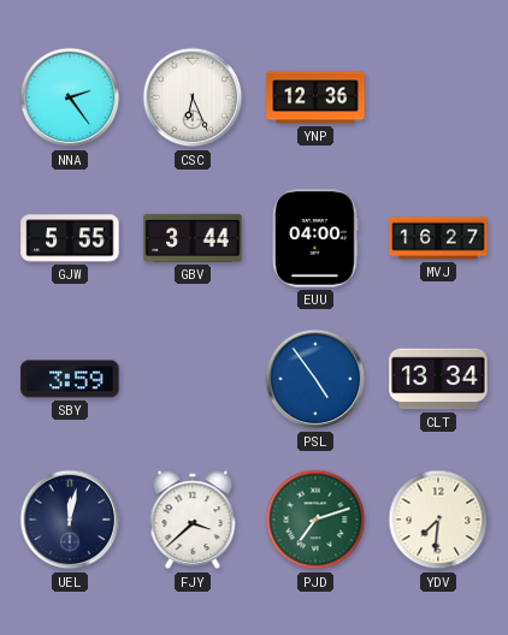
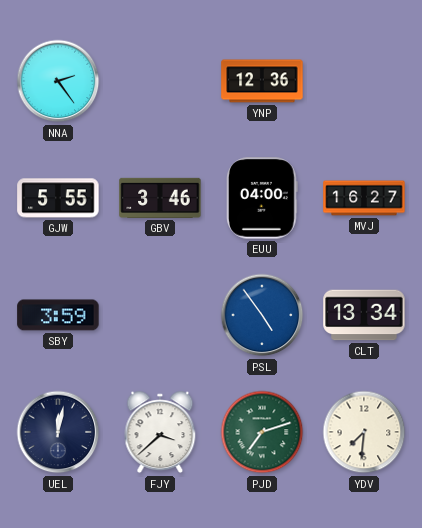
CSC: 6:26 -> none (193, 97)
GBV: 3:44 -> 3:46 (160, 198)
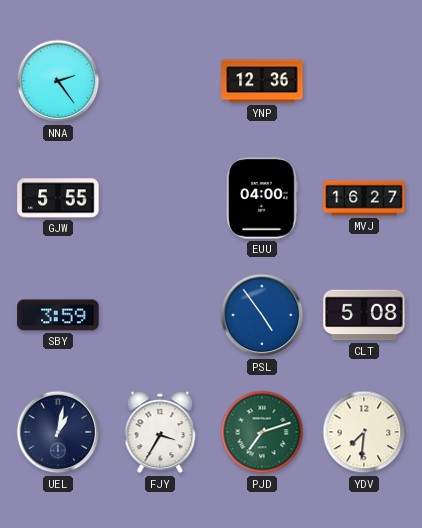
GBV: 3:46 -> none (160, 198)
CLT: 13:34 -> 5:08 (364, 315)
UEL: 12:02 -> 1:02 (58, 432)
FJY: 3:38 -> 3:35 (160, 432)
